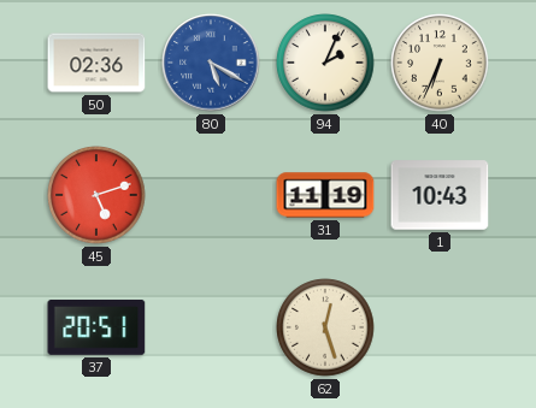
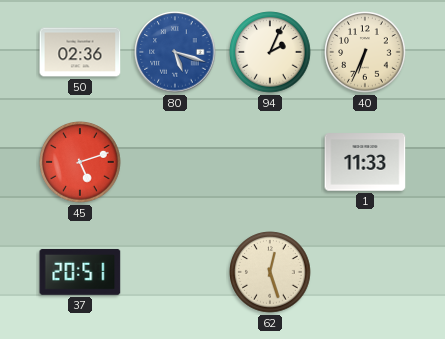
80: 5:20 -> 5:18 (175, 52)
31: 11:19 -> none (325, 195)
1: 10:43 -> 11:33 (365, 162)
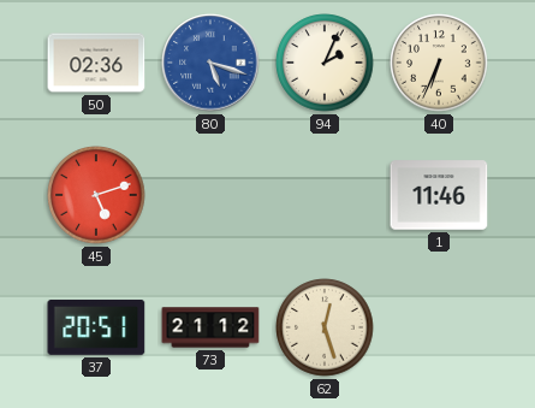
1: 11:33 -> 11:46 (439, 195)
73: none -> 21:12 (210, 327)
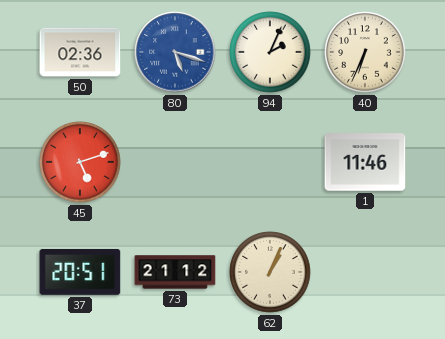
62: 12:27 -> 1:04 (270, 272)
